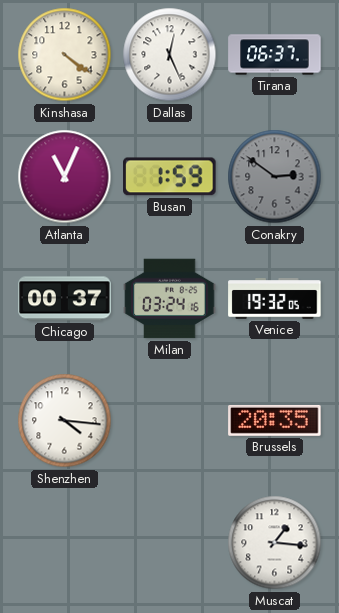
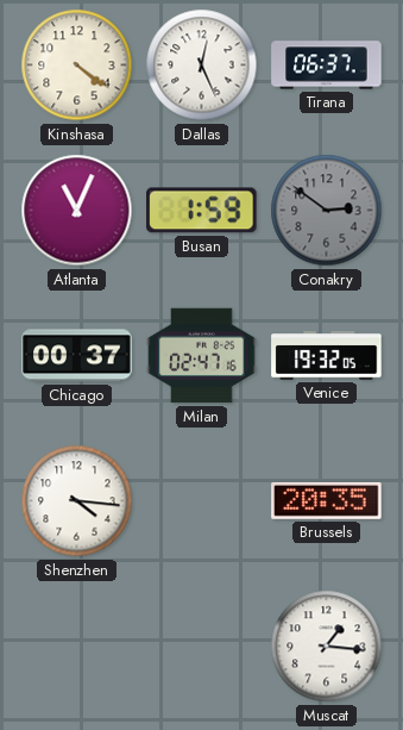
Milan: 03:24 -> 02:47 (202, 356)
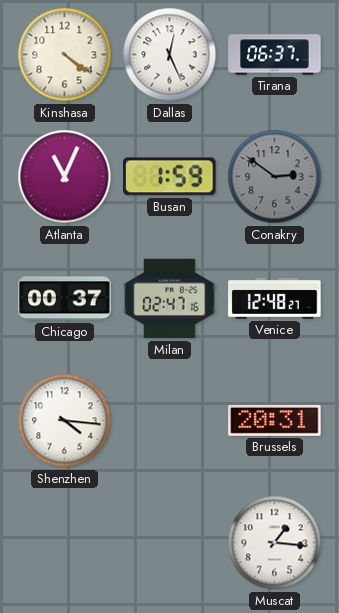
Venice: 19:32 -> 12:48 (275, 299)
Brussels: 20:35 -> 20:31 (275, 420)
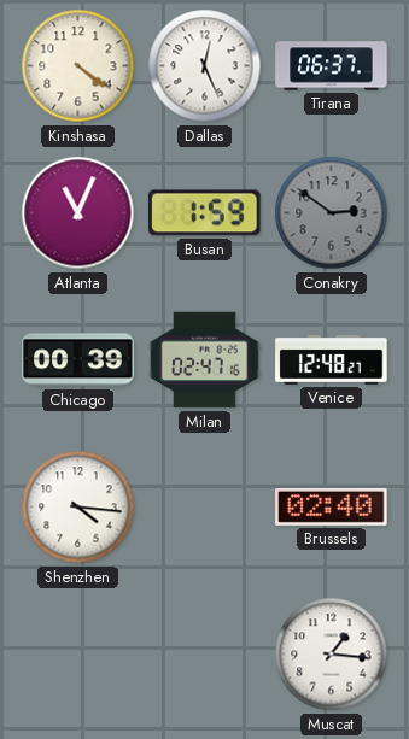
Chicago: 00:37 -> 00:39 (78, 360)
Brussels: 20:31 -> 02:40 (332, 506)
